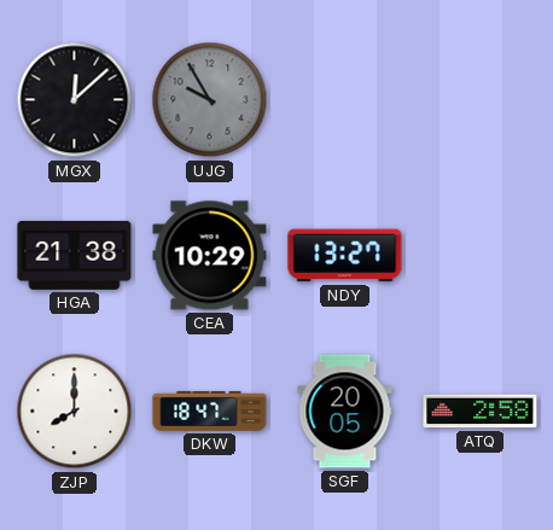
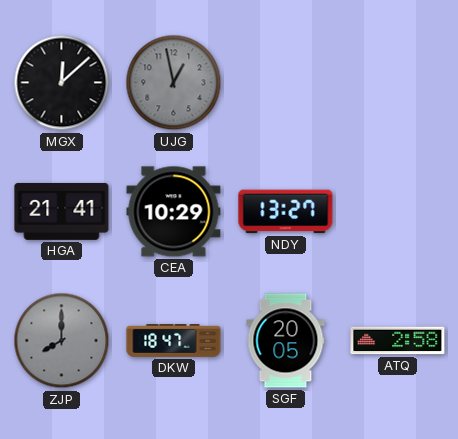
UJG: 9:55 -> 12:58 (174, 83)
HGA: 21:38 -> 21:41 (62, 211)
ZJP dial: white -> grey (62, 341)
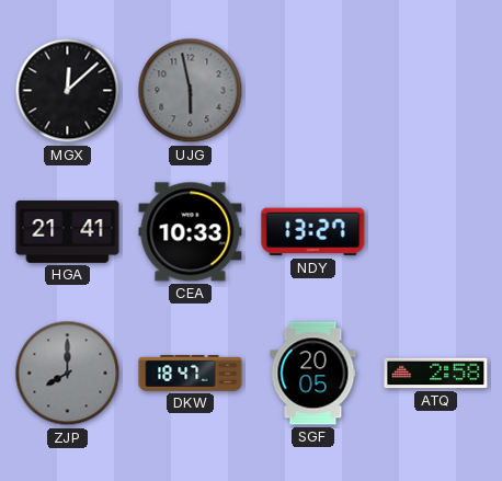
UJG: 12:58 -> 5:58 (191, 91)
CEA: 10:29 -> 10:33 (191, 232)
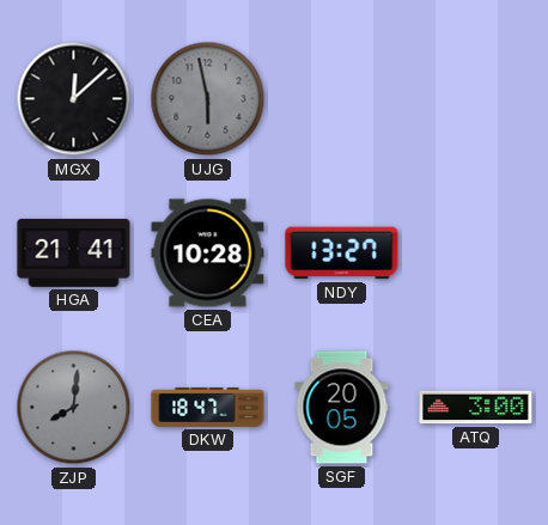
CEA: 10:33 -> 10:28 (208, 254)
ZJP: 8:00 -> 8:01 (74, 408)
ATQ: 2:58 -> 3:00 (476, 408)
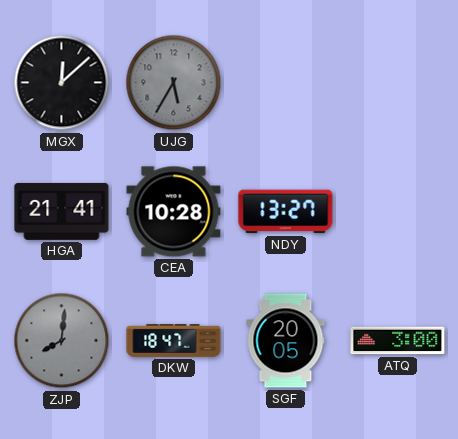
UJG: 5:58 -> 5:35 (174, 83)
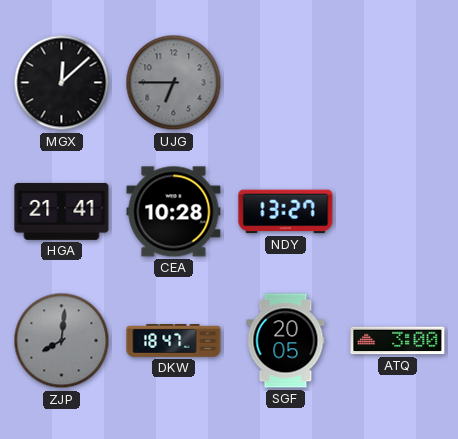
UJG: 5:35 -> 6:45 (174, 83)
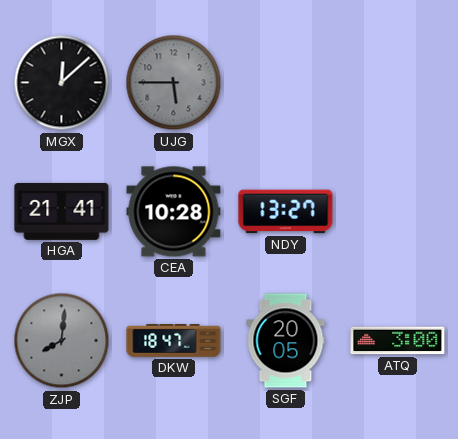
UJG: 6:45 -> 5:45 (174, 83)
